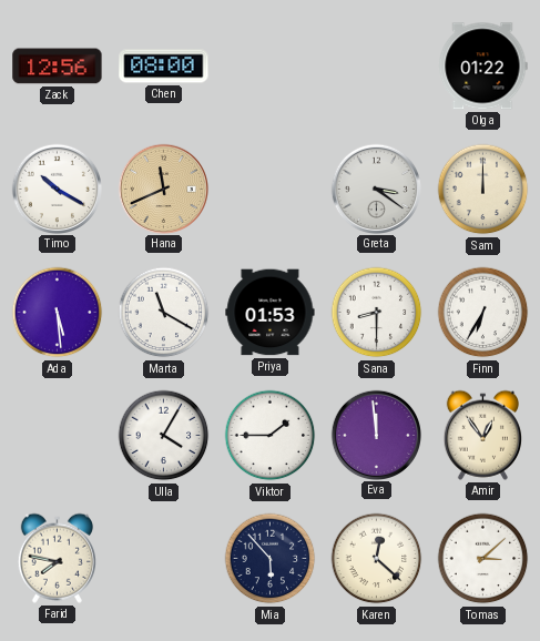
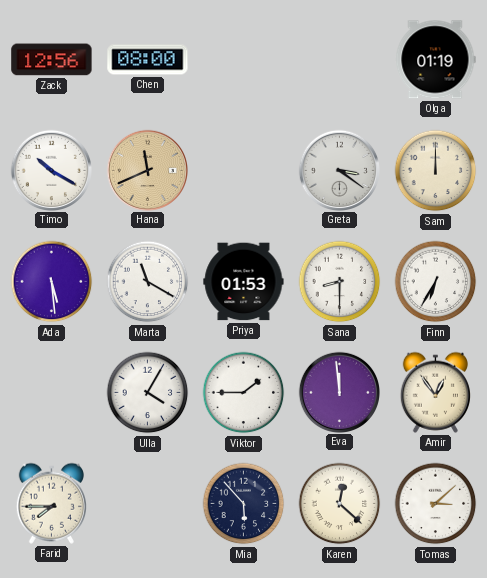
Olga: 01:22 -> 01:19 (435, 60)
Farid: 7:47 -> 7:45 (51, 503)
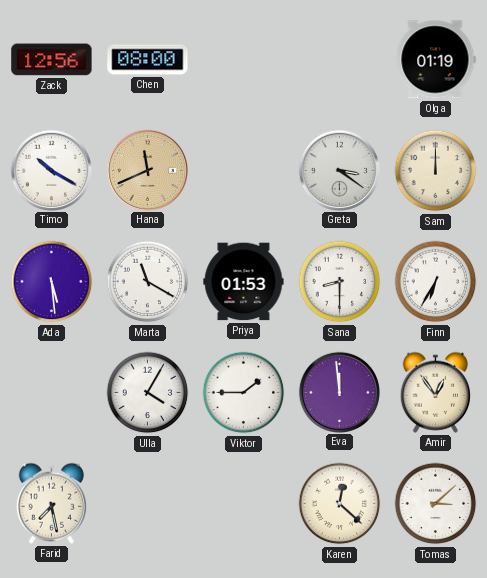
Farid: 7:45 -> 7:28 (51, 503)
Mia: 5:53 -> none (244, 504)
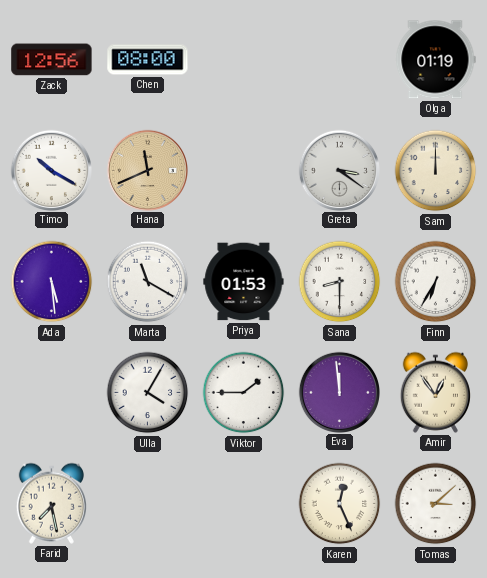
Karen: 12:22 -> 12:26 (340, 504)
